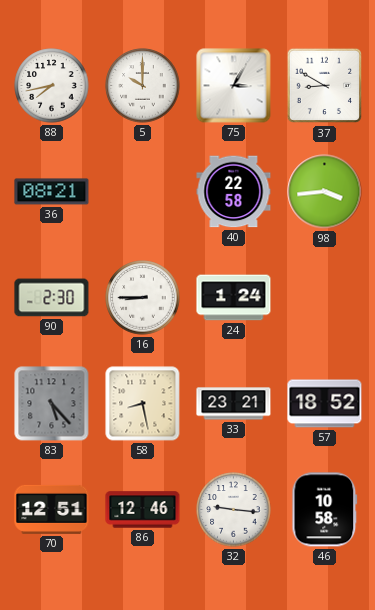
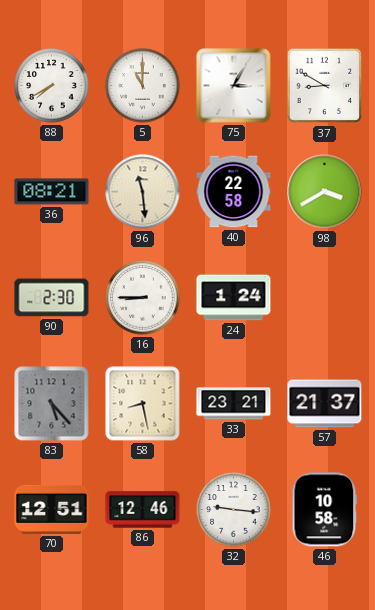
88: 7:43 -> 7:40 (52, 86)
5: 10:00 -> 11:00 (143, 86)
96: none -> 11:29 (143, 192)
98: 3:44 -> 3:40 (325, 192)
57: 18:52 -> 21:37 (325, 404)
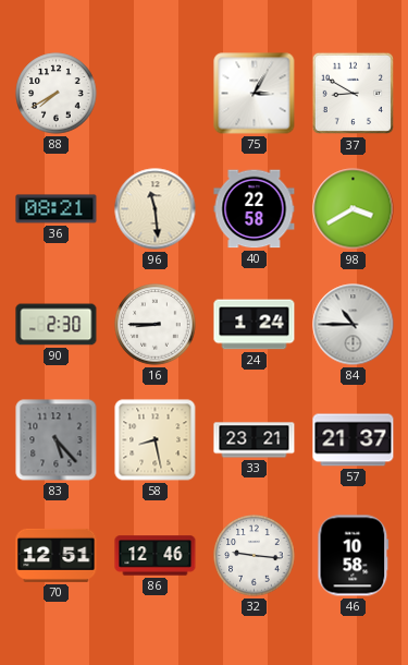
5: 11:00 -> none (143, 86)
84: none -> 10:45 (354, 325)
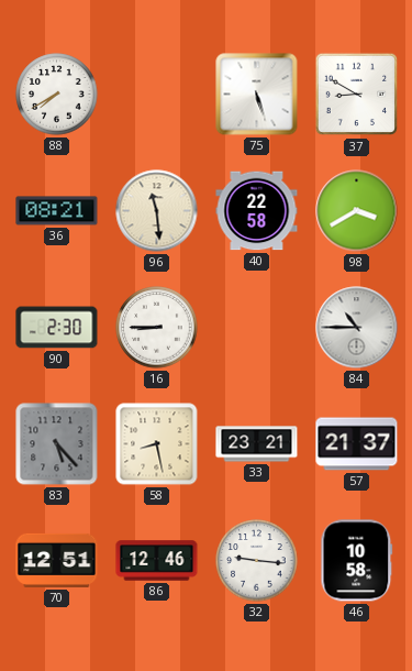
75: 3:05 -> 5:27 (257, 95)
24: 1:24 -> none (255, 325)
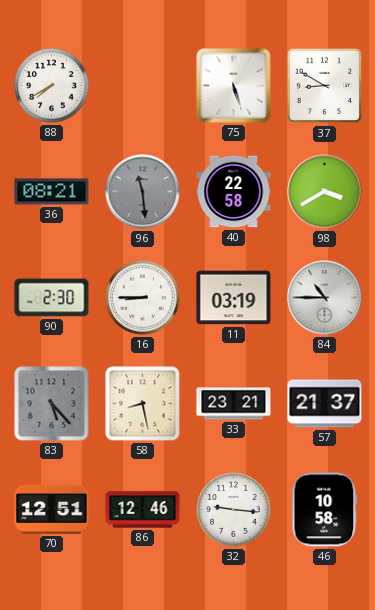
96 dial: cream -> grey (143, 192)
11: none -> 03:19 (234, 298)
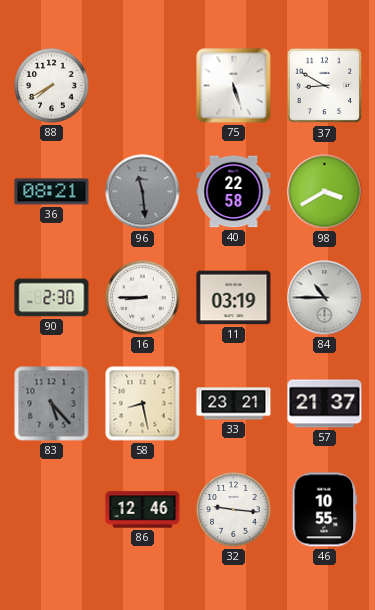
70: 12:51 -> none (52, 509)
46: 10:58 -> 10:55 (325, 510)
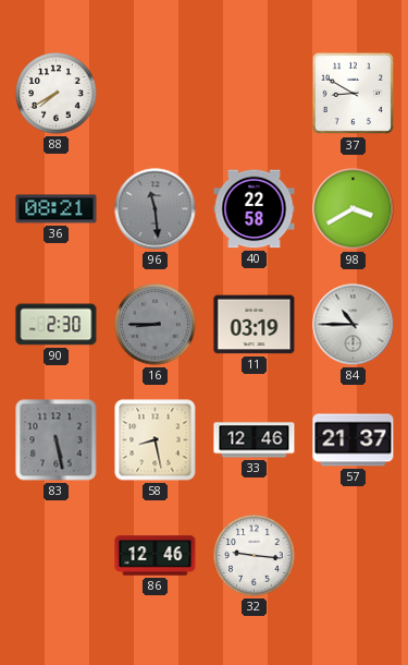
75: 5:27 -> none (234, 86)
16 dial: white -> grey (156, 325)
83: 5:23 -> 5:28 (57, 440)
33: 23:21 -> 12:46 (255, 440)
46: 10:55 -> none (325, 510)
